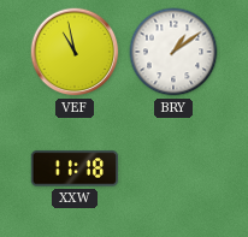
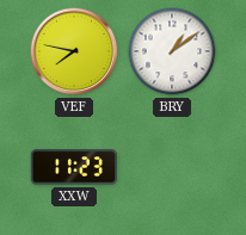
VEF: 10:58 -> 7:47 (74, 51)
XXW: 11:18 -> 11:23 (73, 167)
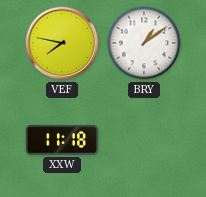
XXW: 11:23 -> 11:18 (61, 140)
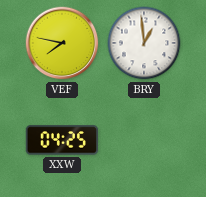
BRY: 1:09 -> 12:59 (144, 43)
XXW: 11:18 -> 04:25 (61, 140)
